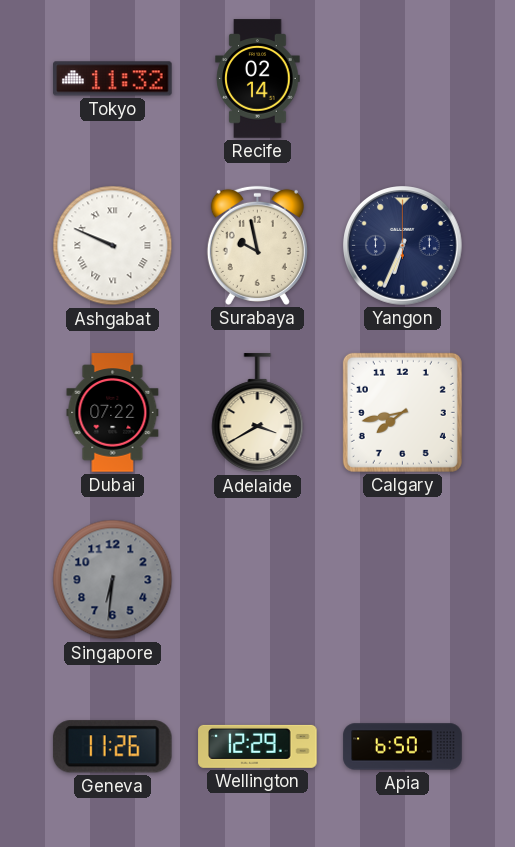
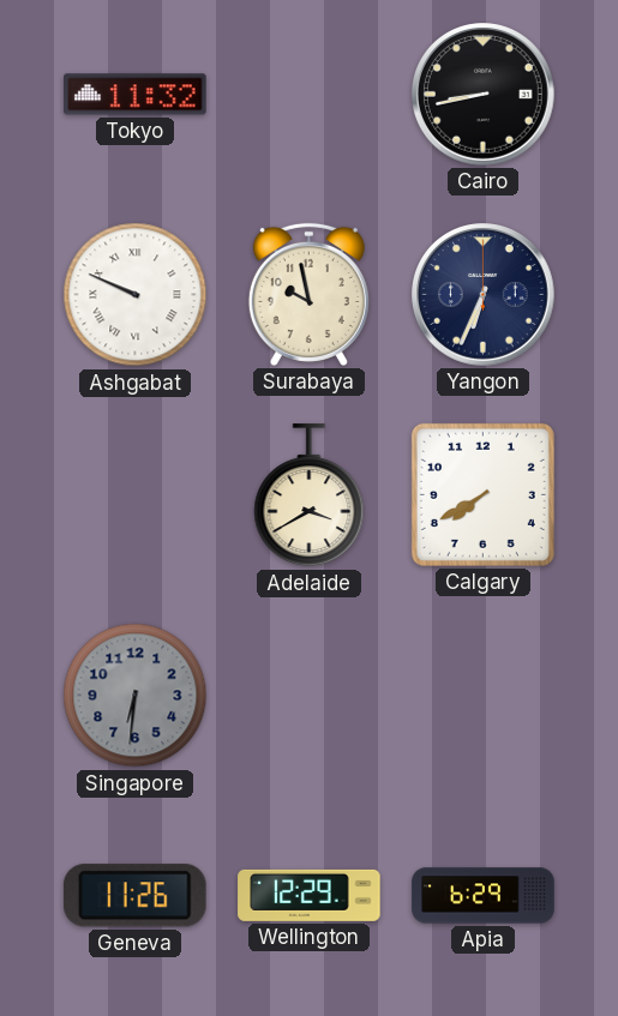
Recife: 02:14 -> none (258, 79)
Cairo: none -> 8:43 (484, 95)
Dubai: 07:22 -> none (113, 413)
Calgary: 7:43 -> 7:40 (482, 494)
Apia: 6:50 -> 6:29 (484, 896)
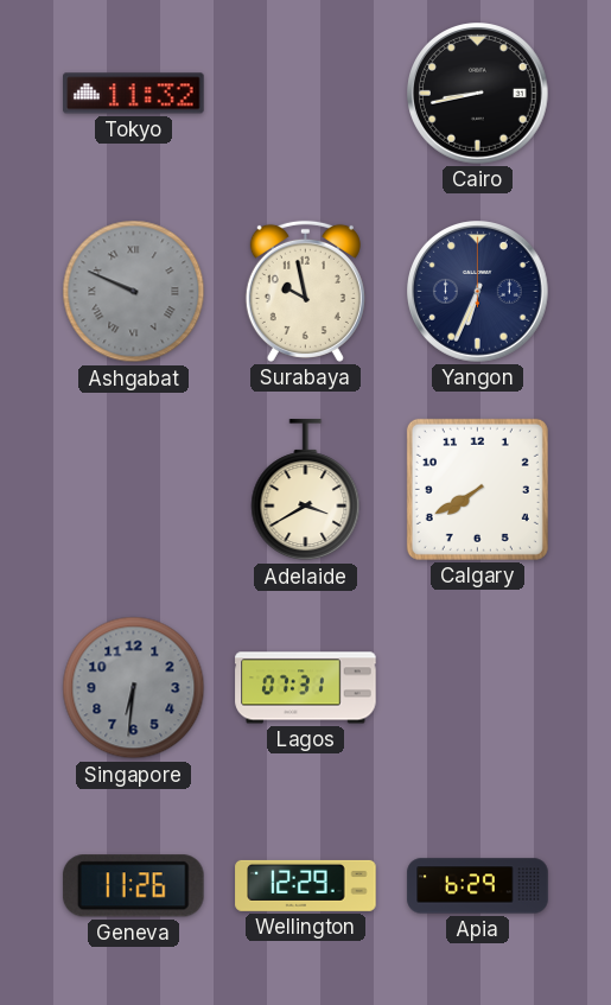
Ashgabat dial: white -> grey (134, 292)
Lagos: none -> 07:31 (306, 688)
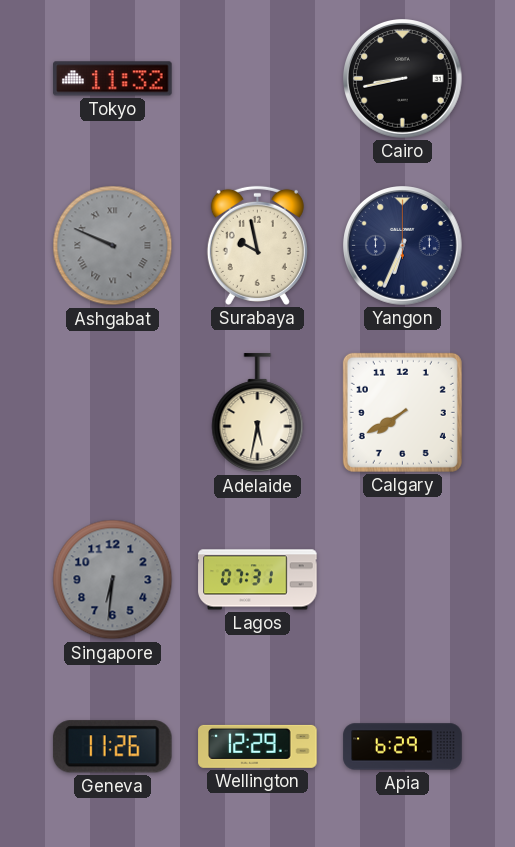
Adelaide: 3:40 -> 5:32 (258, 413)
